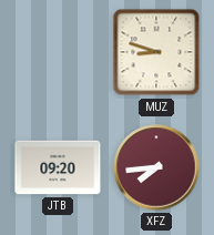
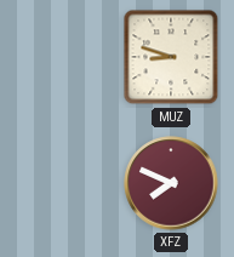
JTB: 09:20 -> none (58, 167)
XFZ: 7:44 -> 7:49 (171, 183)
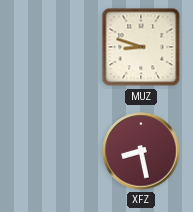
XFZ: 7:49 -> 8:28 (141, 151)
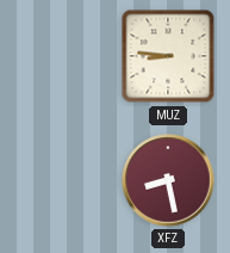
MUZ: 8:48 -> 8:46 (168, 56)
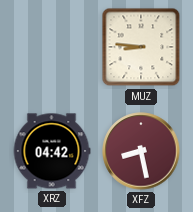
XRZ: none -> 04:42 (52, 151)
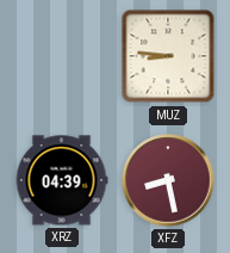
XRZ: 04:42 -> 04:39 (62, 180)
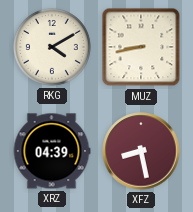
RKG: none -> 4:10 (53, 48)
MUZ: 8:46 -> 8:43 (141, 47)
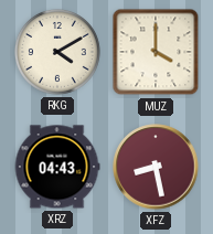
MUZ: 8:43 -> 4:00 (156, 52)
XRZ: 04:39 -> 04:43 (57, 167)
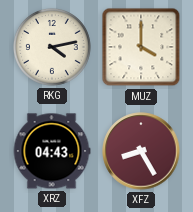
RKG: 4:10 -> 4:13 (53, 48)
XFZ: 8:28 -> 8:25 (141, 151)
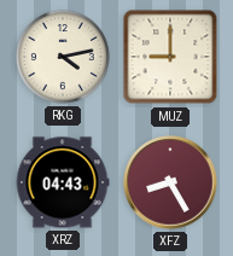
MUZ: 4:00 -> 9:00 (170, 57)
